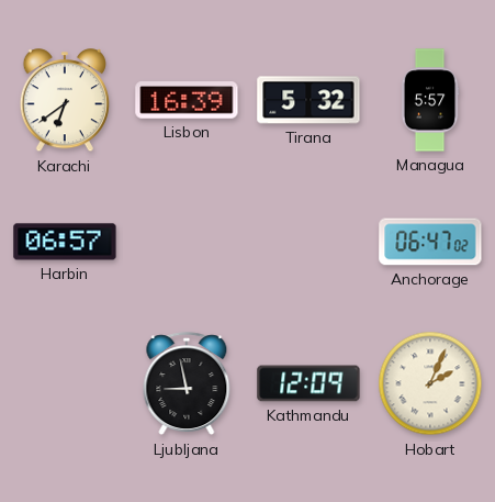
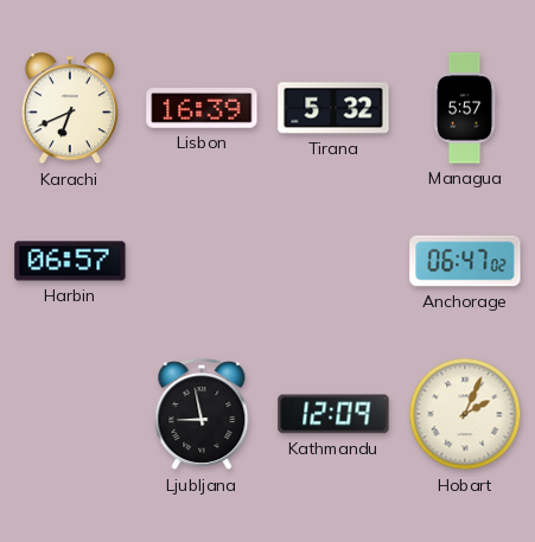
Karachi: 6:39 -> 6:41 (70, 109)
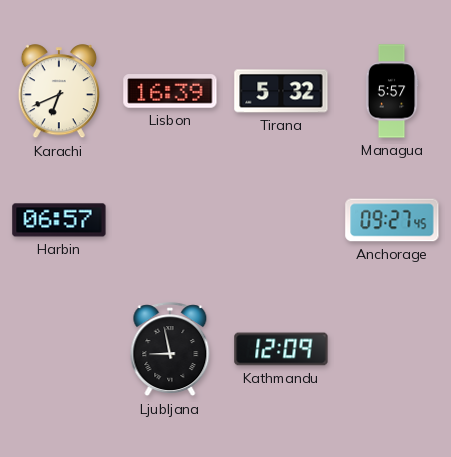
Anchorage: 06:47 -> 09:27 (392, 220)
Hobart: 2:04 -> none (465, 414)
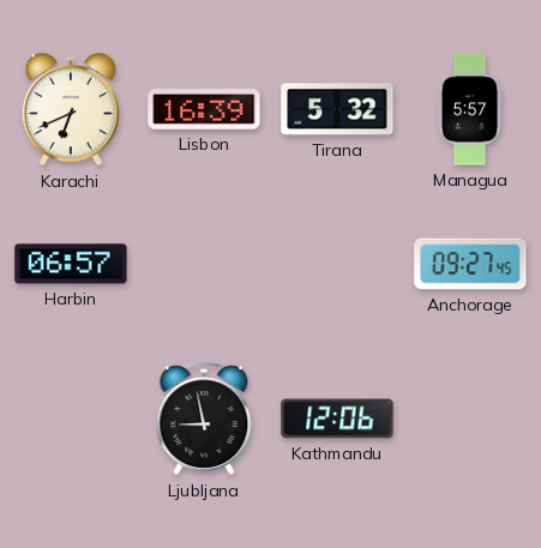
Kathmandu: 12:09 -> 12:06 (337, 418)
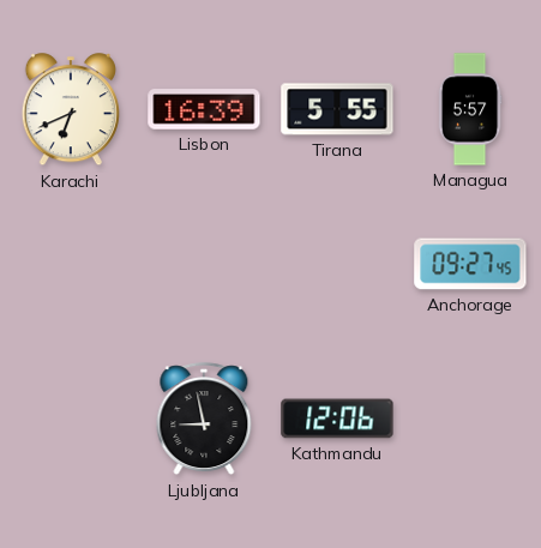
Tirana: 5:32 -> 5:55 (337, 109)
Harbin: 06:57 -> none (71, 264)
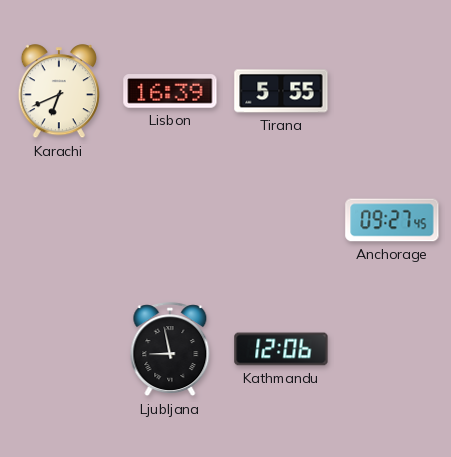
Managua: 5:57 -> none (470, 109)
